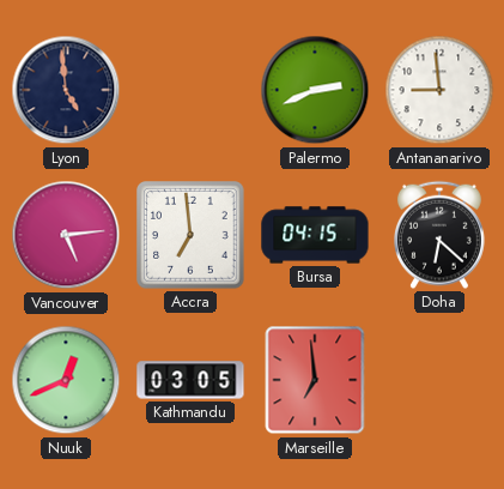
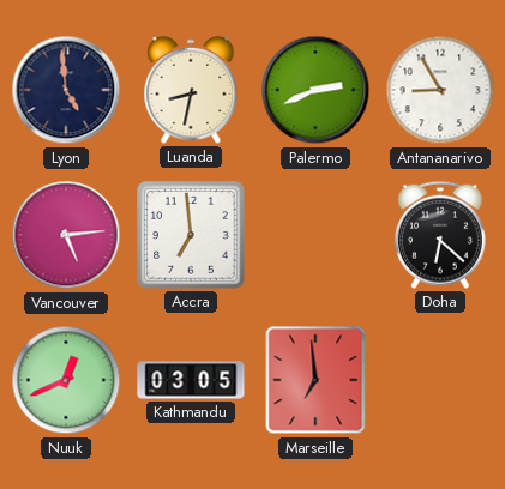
Luanda: none -> 8:32 (191, 90)
Antananarivo: 8:59 -> 8:55 (440, 90)
Bursa: 04:15 -> none (315, 235)
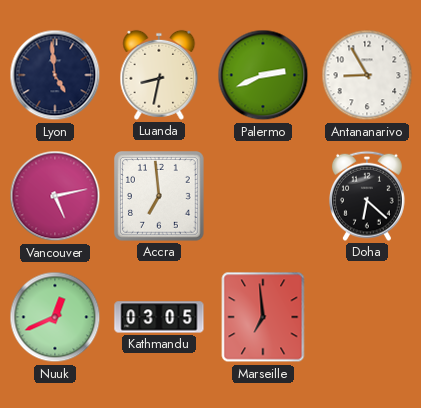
Vancouver: 5:14 -> 5:13 (55, 196)
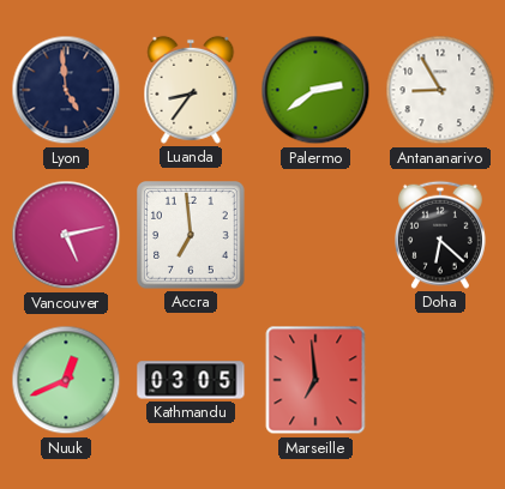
Luanda: 8:32 -> 8:36 (191, 90)
Palermo: 2:41 -> 2:39 (315, 90)
